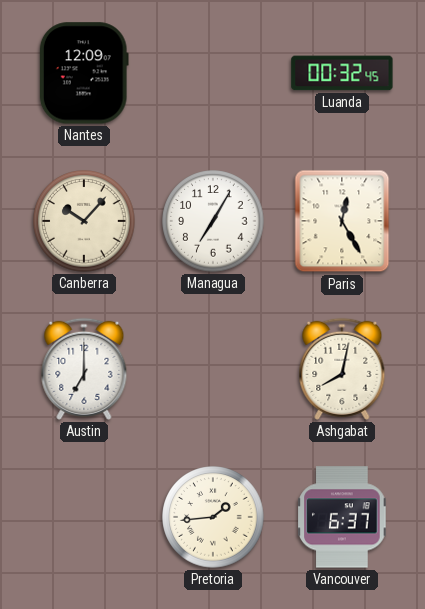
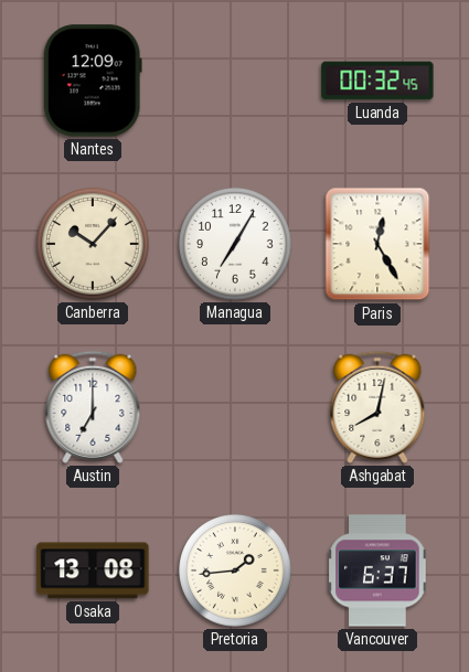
Osaka: none -> 13:08 (93, 570)
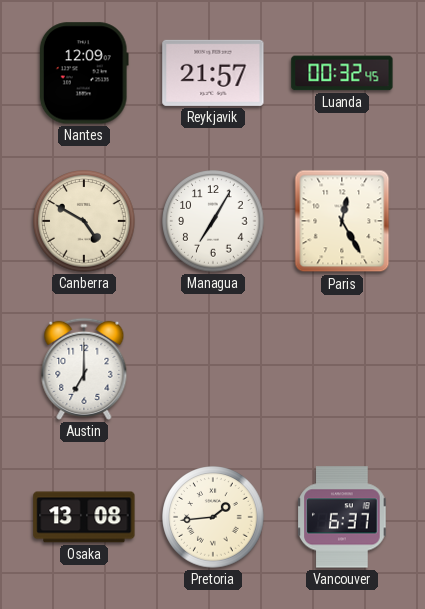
Reykjavik: none -> 21:57 (213, 73)
Canberra: 10:07 -> 4:50 (84, 221)
Ashgabat: 8:02 -> none (377, 407)
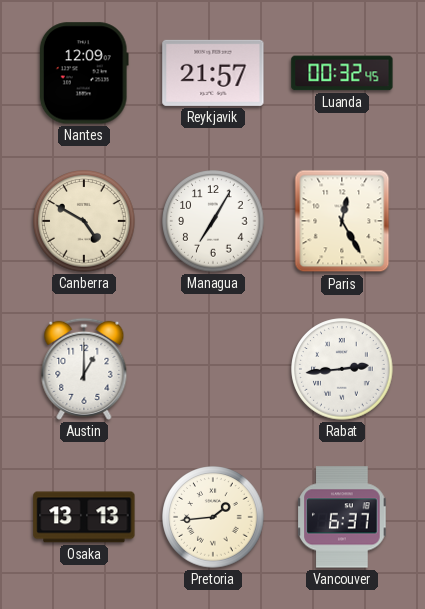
Austin: 7:00 -> 1:00 (84, 369)
Rabat: none -> 2:44 (342, 369)
Osaka: 13:08 -> 13:13 (84, 517)
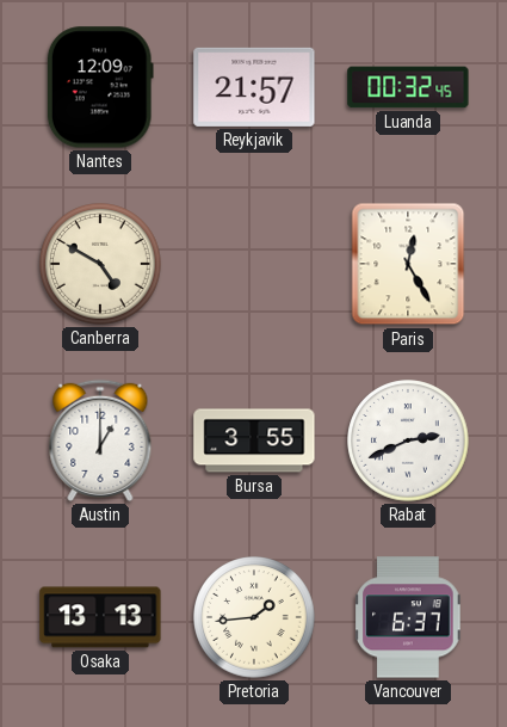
Managua: 7:05 -> none (213, 221)
Bursa: none -> 3:55 (254, 440)
Rabat: 2:44 -> 2:41 (408, 440)
